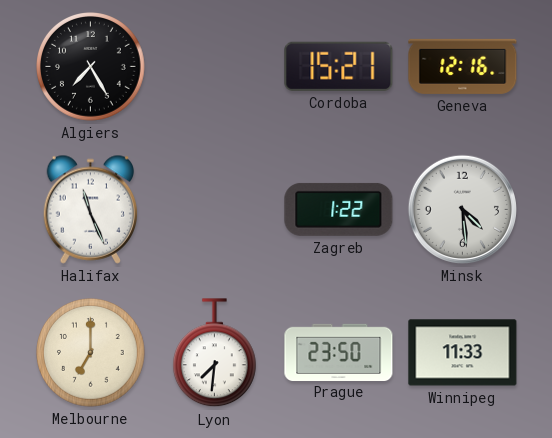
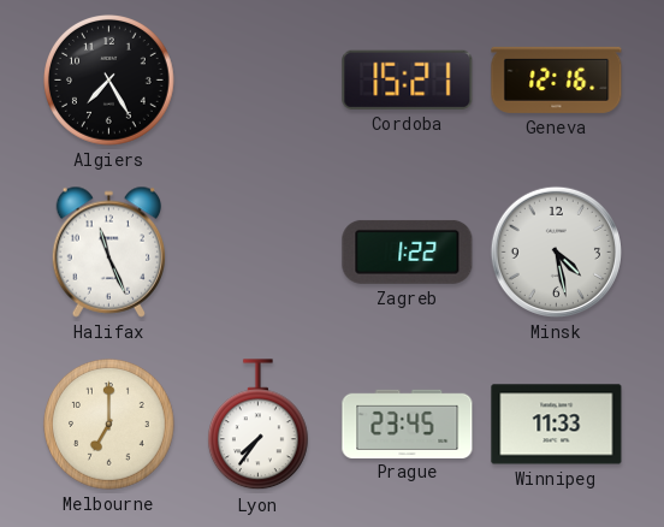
Minsk: 4:29 -> 4:28 (556, 251)
Lyon: 7:31 -> 7:36 (257, 425)
Prague: 23:50 -> 23:45 (408, 424)
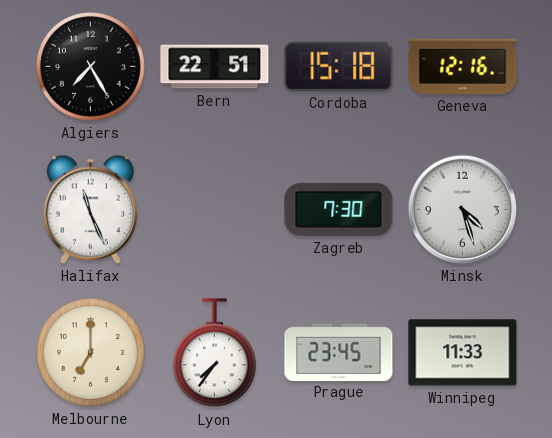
Bern: none -> 22:51 (215, 67)
Cordoba: 15:21 -> 15:18 (339, 66)
Zagreb: 1:22 -> 7:30 (339, 209)
Minsk: 4:28 -> 4:27 (462, 209)
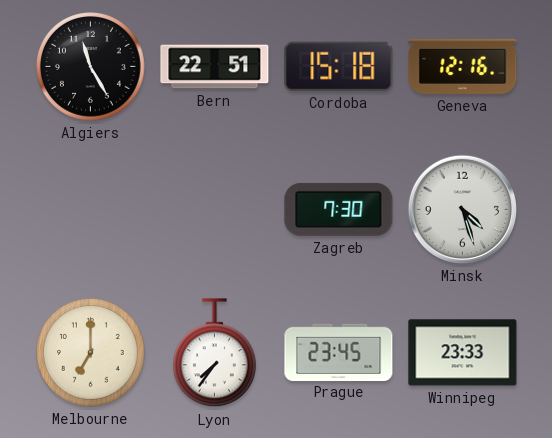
Algiers: 7:25 -> 11:25 (91, 67)
Halifax: 11:26 -> none (91, 209)
Winnipeg: 11:33 -> 23:33 (463, 353)
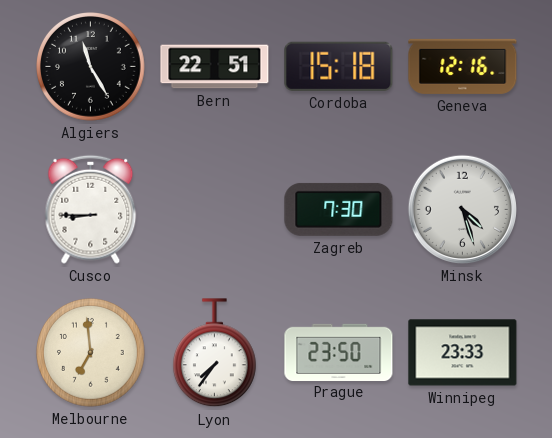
Cusco: none -> 8:45 (91, 209)
Melbourne: 7:00 -> 6:59 (91, 353)
Prague: 23:45 -> 23:50 (339, 352)
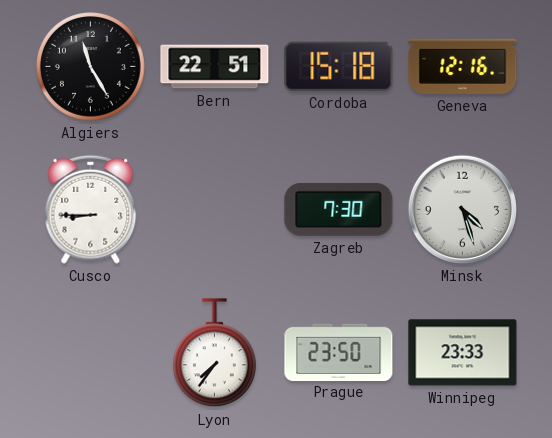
Melbourne: 6:59 -> none (91, 353)
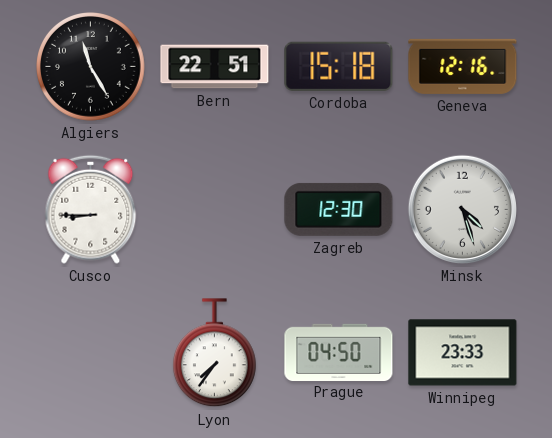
Zagreb: 7:30 -> 12:30 (339, 209)
Prague: 23:50 -> 04:50 (339, 352)
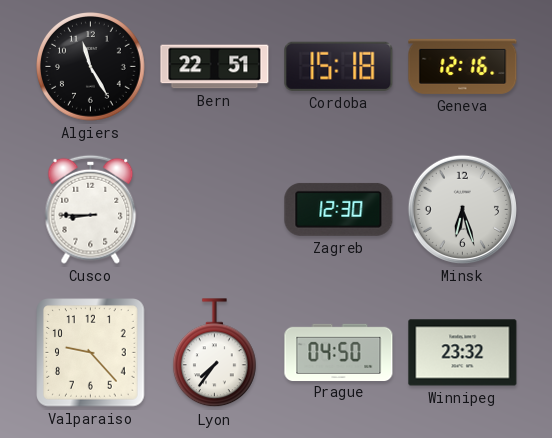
Minsk: 4:27 -> 6:27 (462, 209)
Valparaiso: none -> 9:23 (91, 353)
Winnipeg: 23:33 -> 23:32 (463, 353)
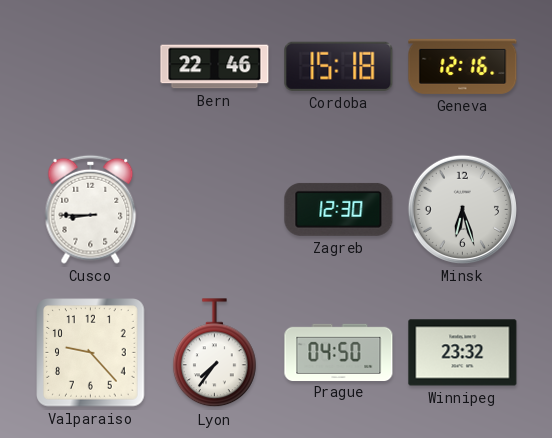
Algiers: 11:25 -> none (91, 67)
Bern: 22:51 -> 22:46 (215, 67)
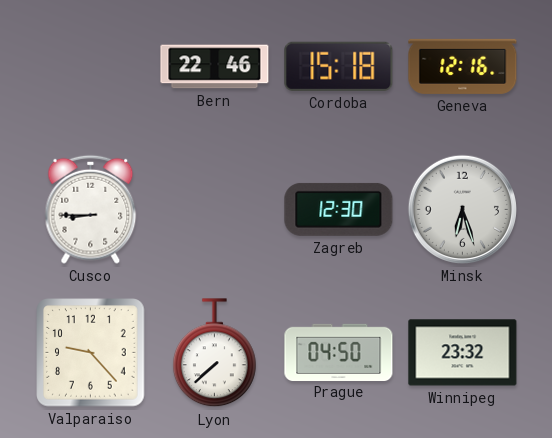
Lyon: 7:36 -> 7:38 (214, 353)
